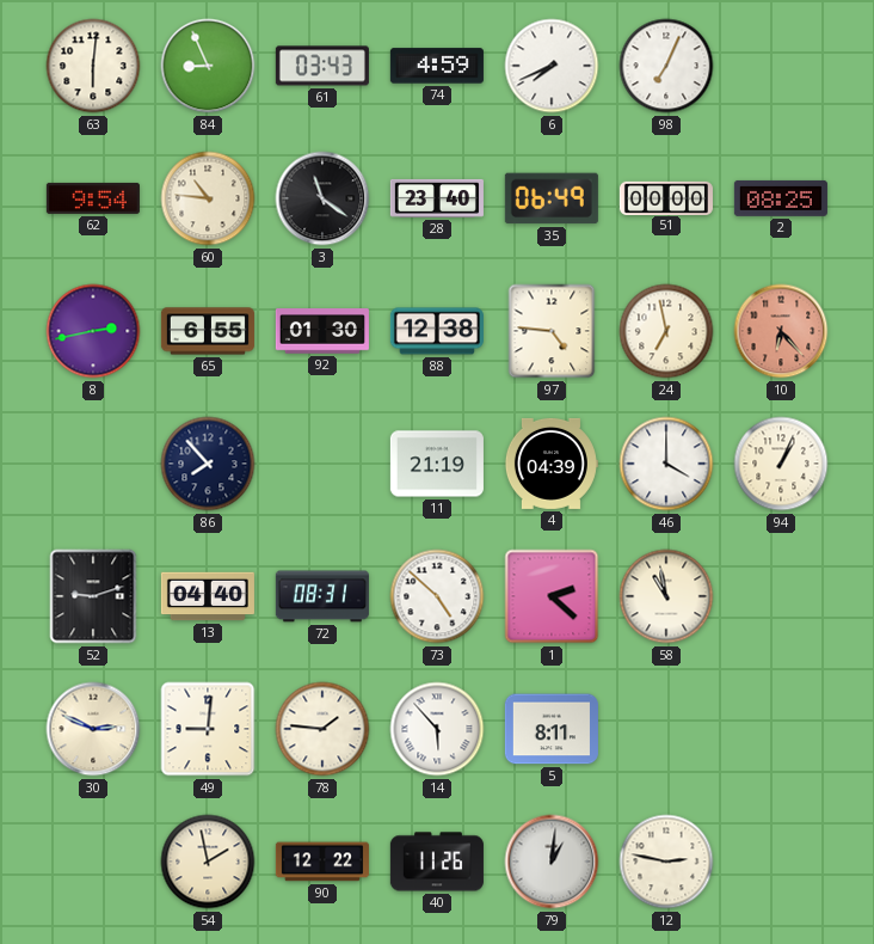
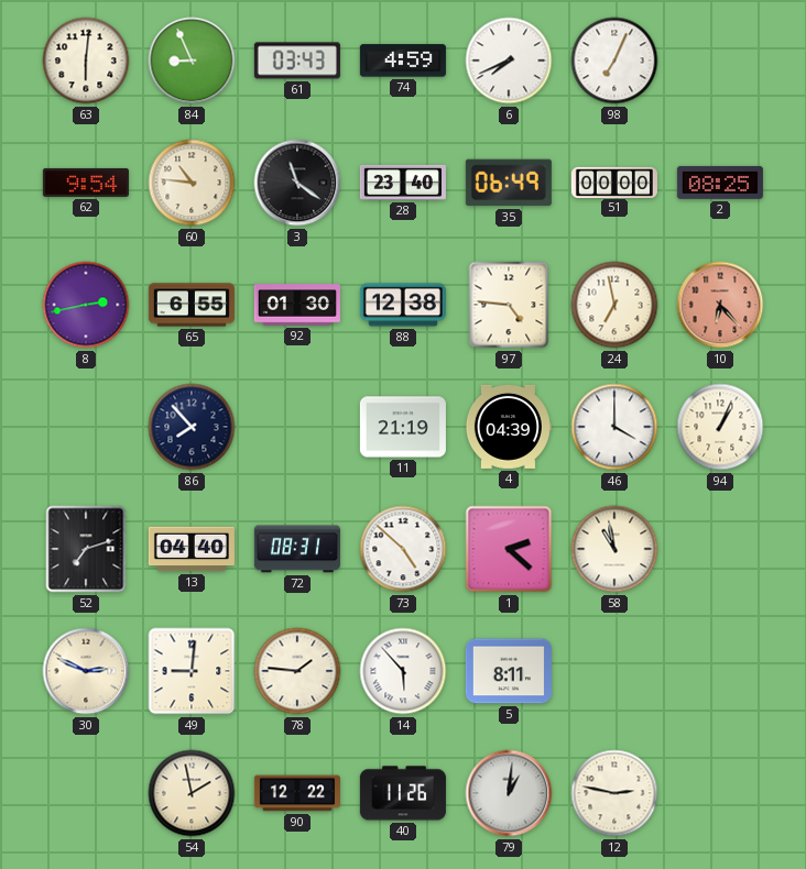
52: 9:12 -> 7:12 (86, 549)
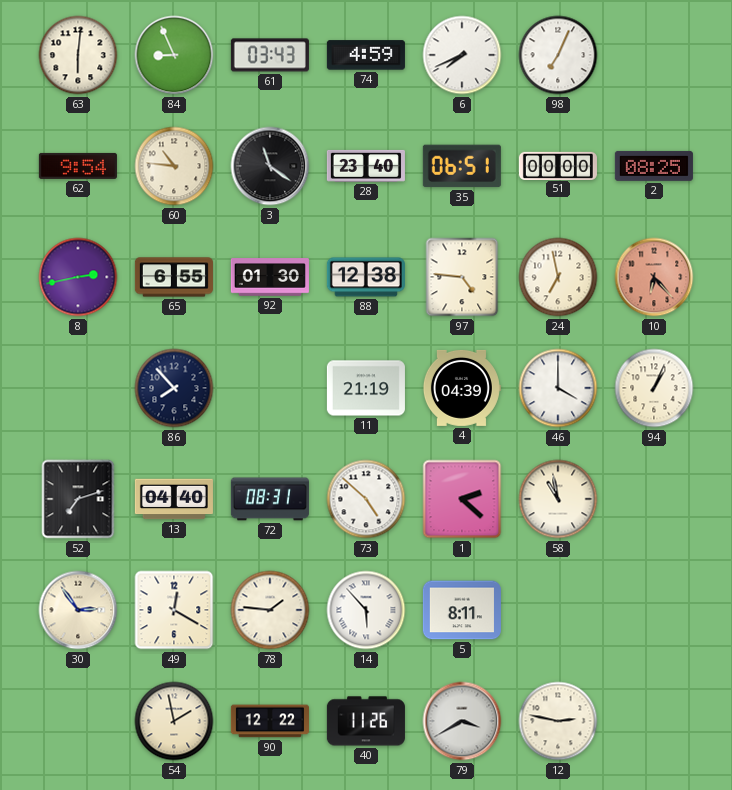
35: 06:49 -> 06:51 (462, 166)
30: 2:49 -> 2:54 (78, 610)
49: 9:01 -> 12:20 (174, 610)
79: 1:01 -> 3:40 (462, 721)
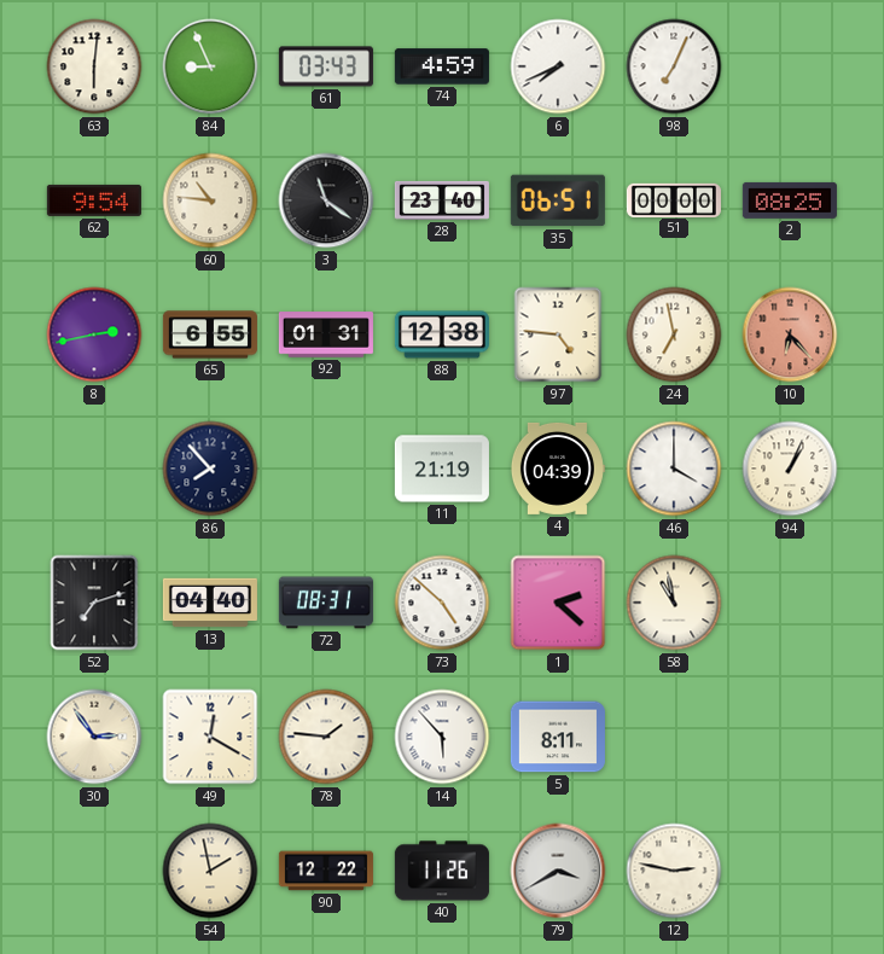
92: 01:30 -> 01:31 (326, 335)
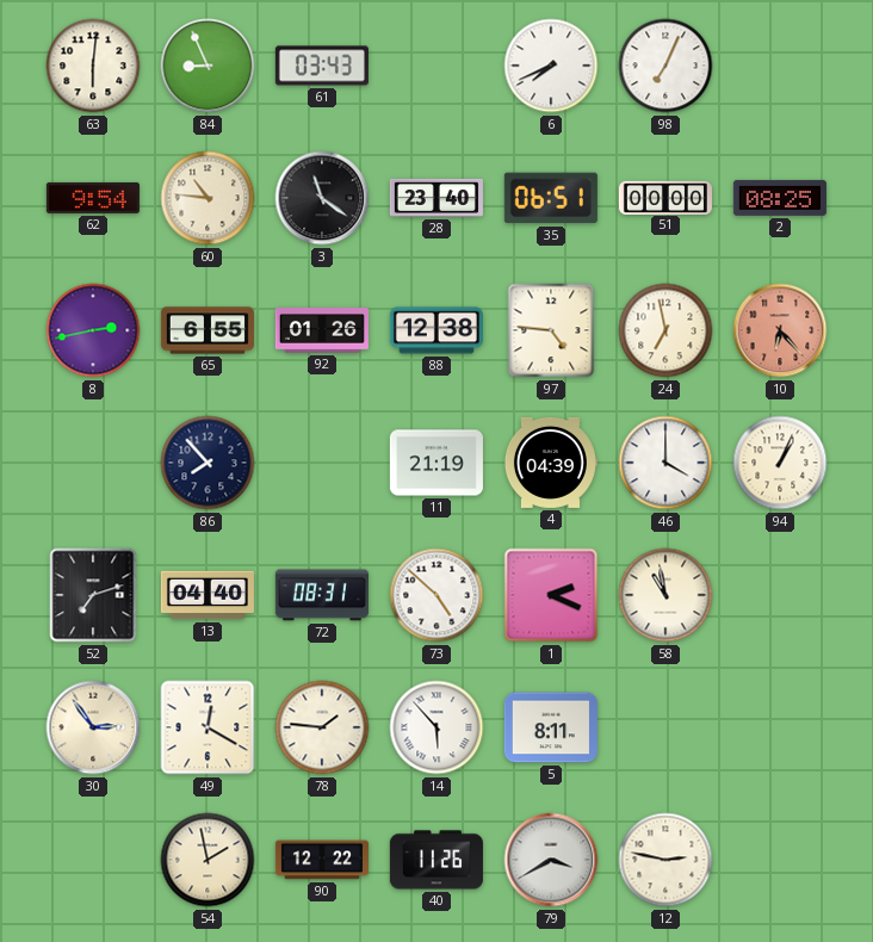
74: 4:59 -> none (442, 66)
92: 01:31 -> 01:26 (322, 330)
1: 2:22 -> 2:19 (551, 595)
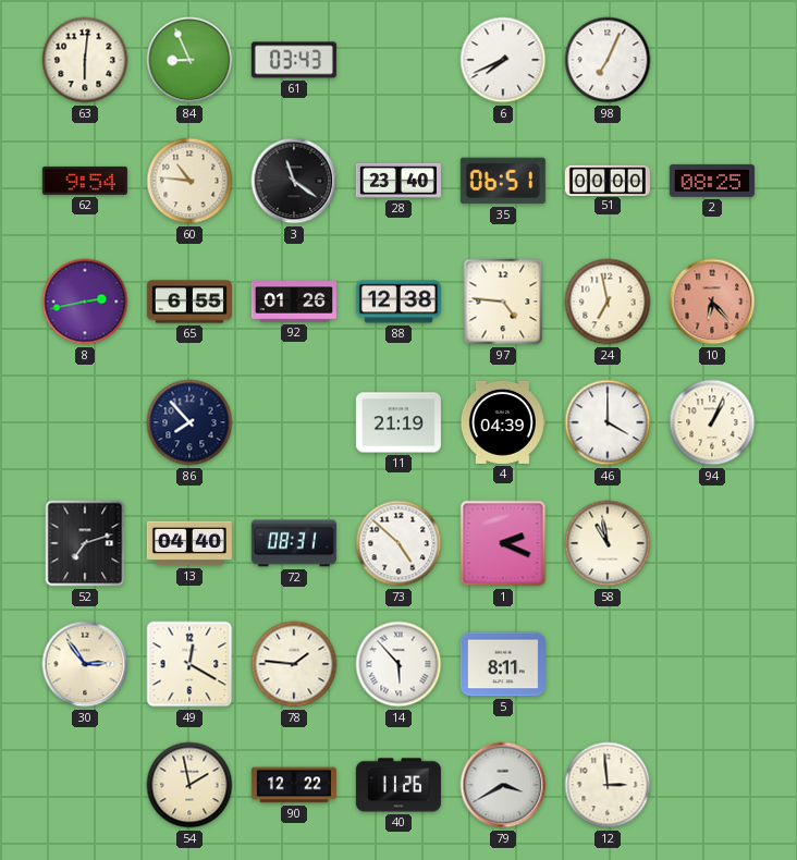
12: 2:47 -> 2:59 (608, 785)
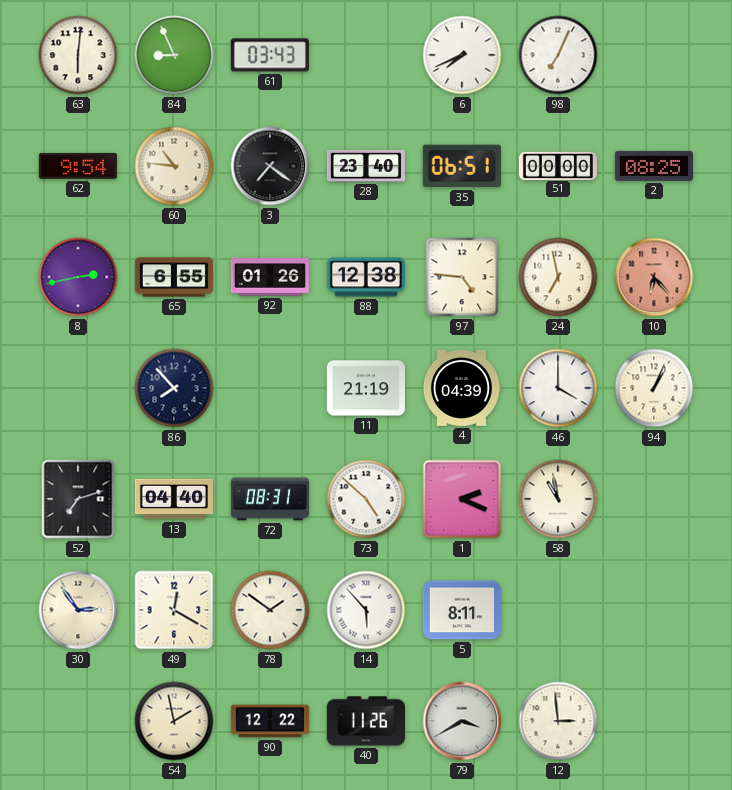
3: 11:21 -> 7:21 (270, 166)
78: 1:46 -> 1:51 (270, 610)
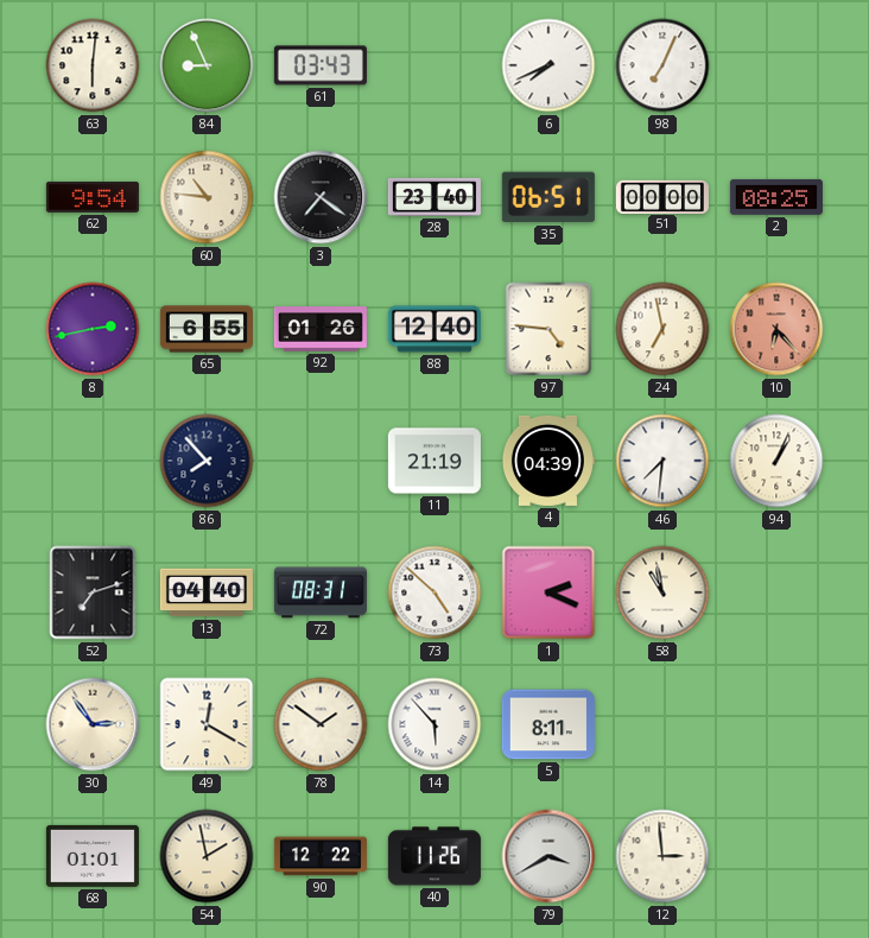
88: 12:38 -> 12:40 (434, 329)
46: 4:00 -> 7:31 (662, 461)
68: none -> 01:01 (93, 856)
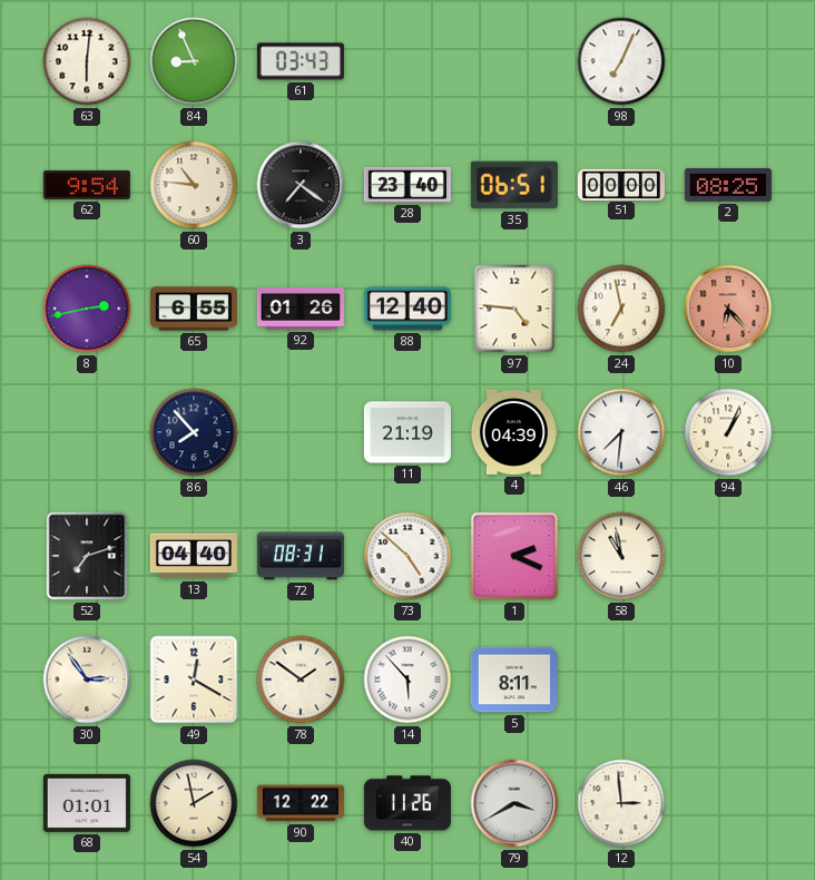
6: 7:41 -> none (548, 65)
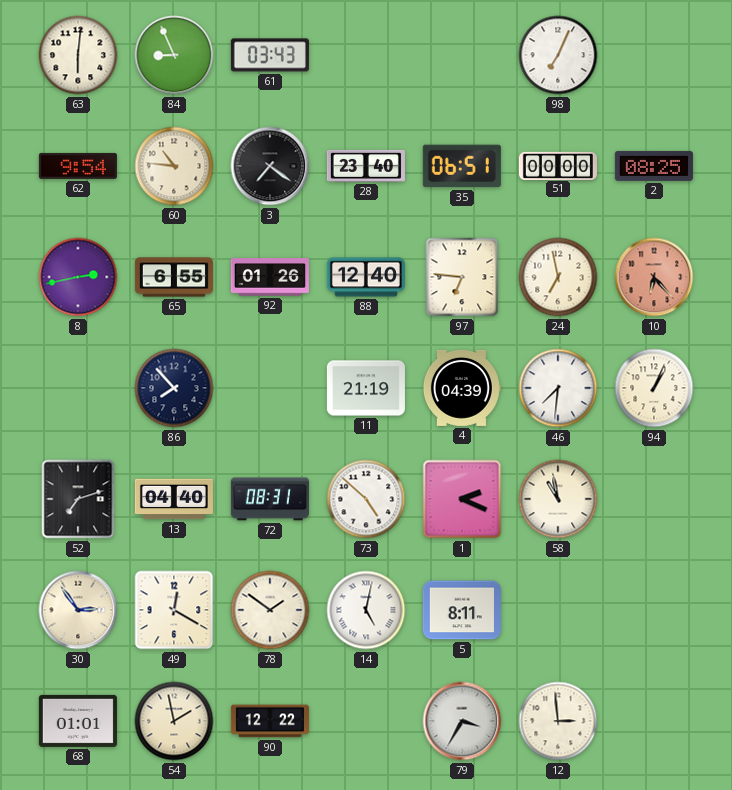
97: 4:46 -> 6:46 (462, 277)
14: 5:53 -> 5:02 (366, 610)
40: 11:26 -> none (407, 803)
79: 3:40 -> 3:35 (462, 721)
